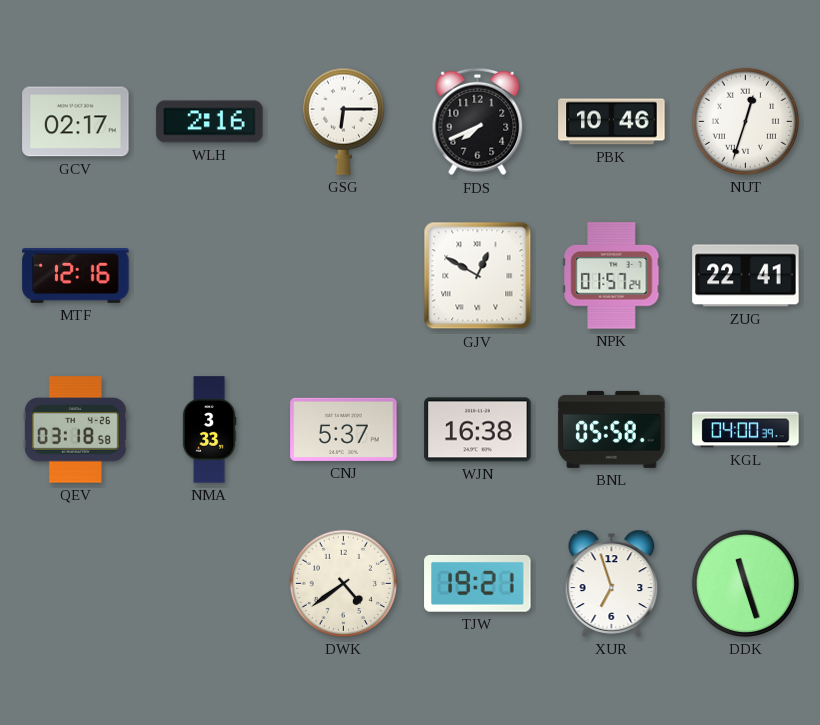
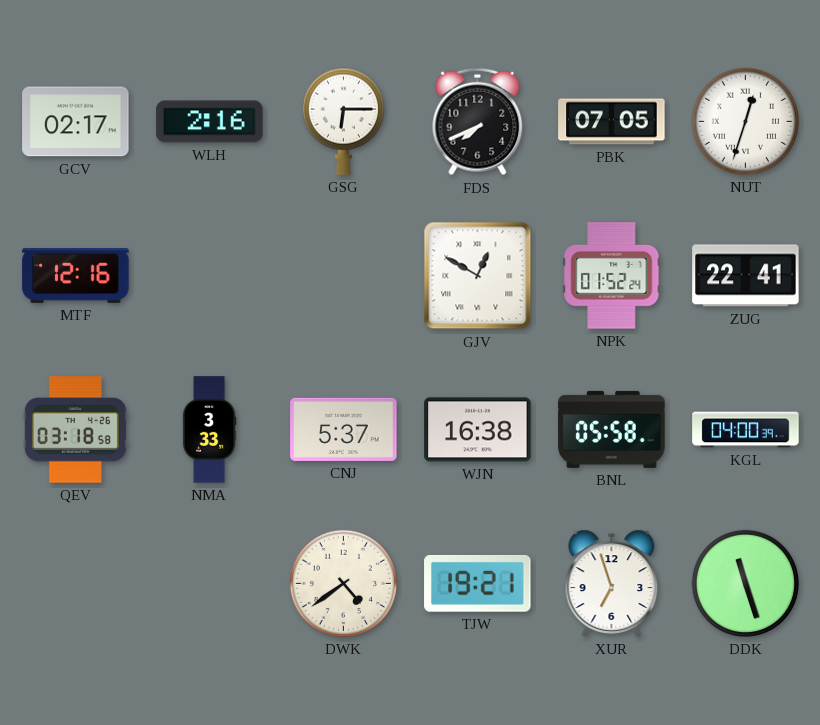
PBK: 10:46 -> 07:05 (612, 122)
NPK: 01:57 -> 01:52 (612, 276)
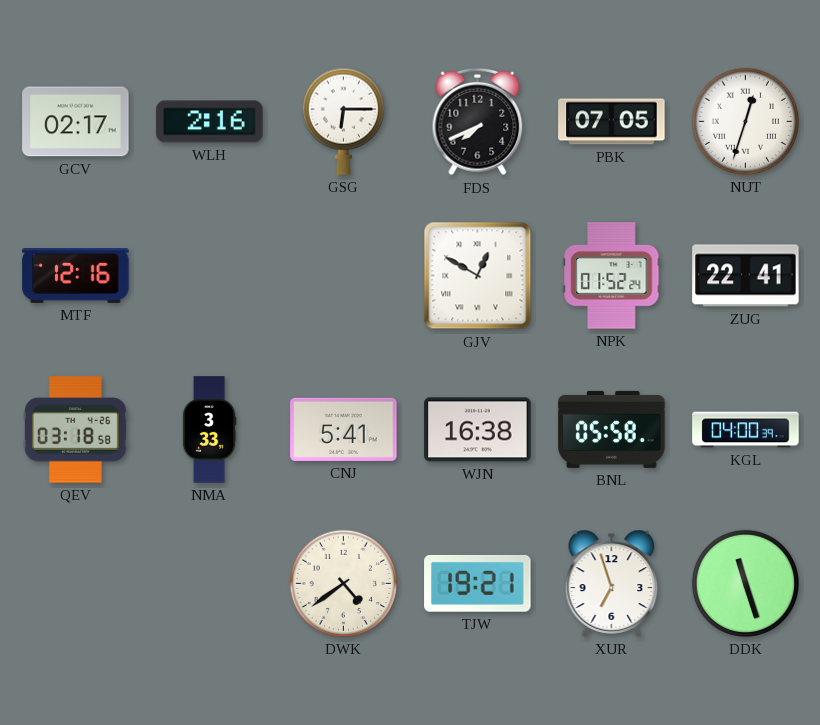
CNJ: 5:37 -> 5:41 (344, 429)
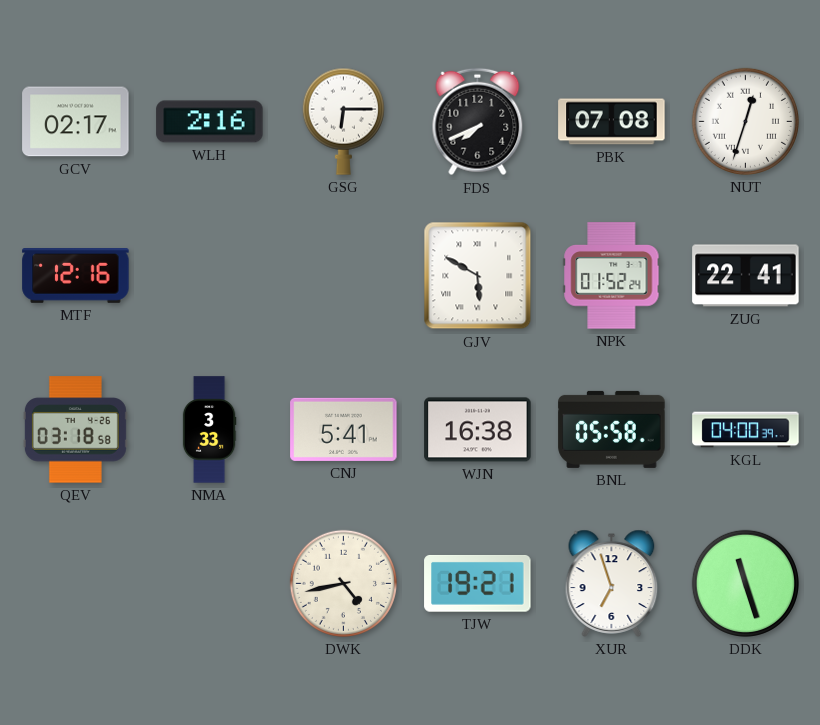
PBK: 07:05 -> 07:08 (612, 122)
GJV: 12:50 -> 5:50 (478, 276)
DWK: 4:39 -> 4:43 (343, 583)
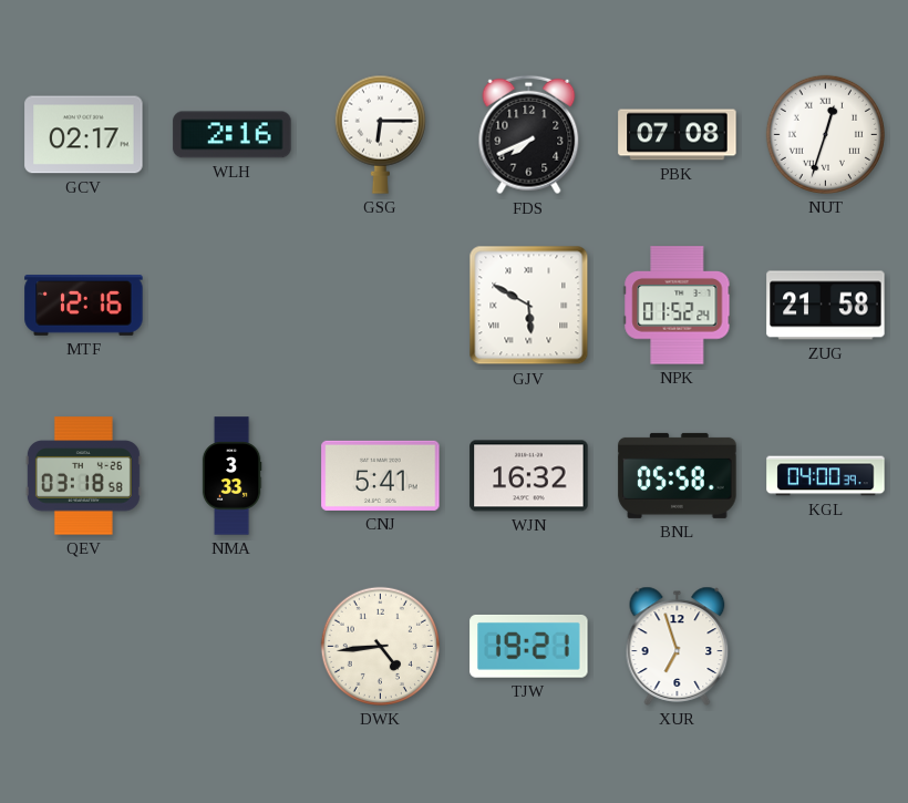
ZUG: 22:41 -> 21:58 (826, 306)
WJN: 16:38 -> 16:32 (529, 476)
DWK: 4:43 -> 4:44 (380, 646)
DDK: 11:27 -> none (745, 583)
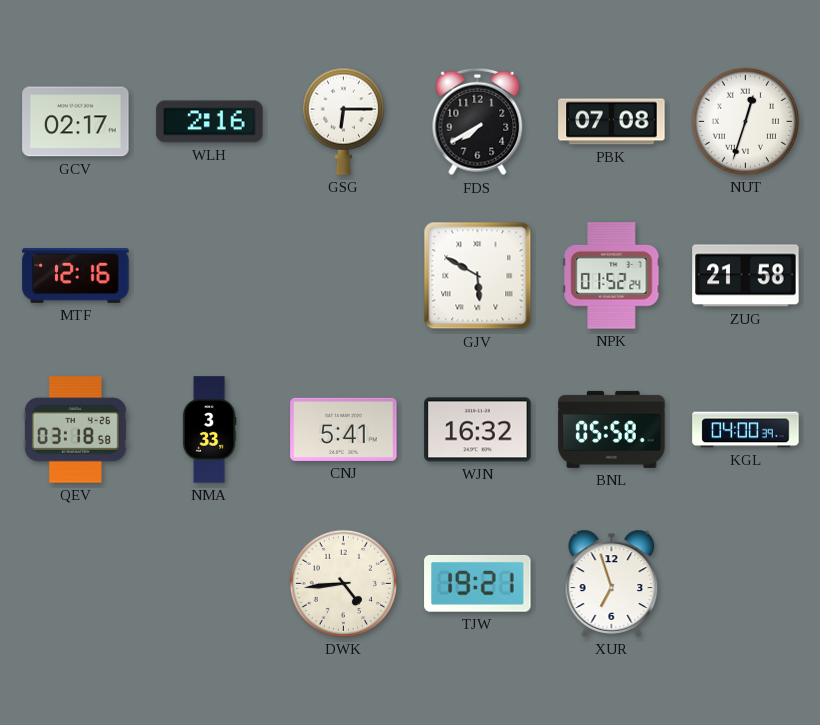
FDS: 7:41 -> 7:40 (478, 122)
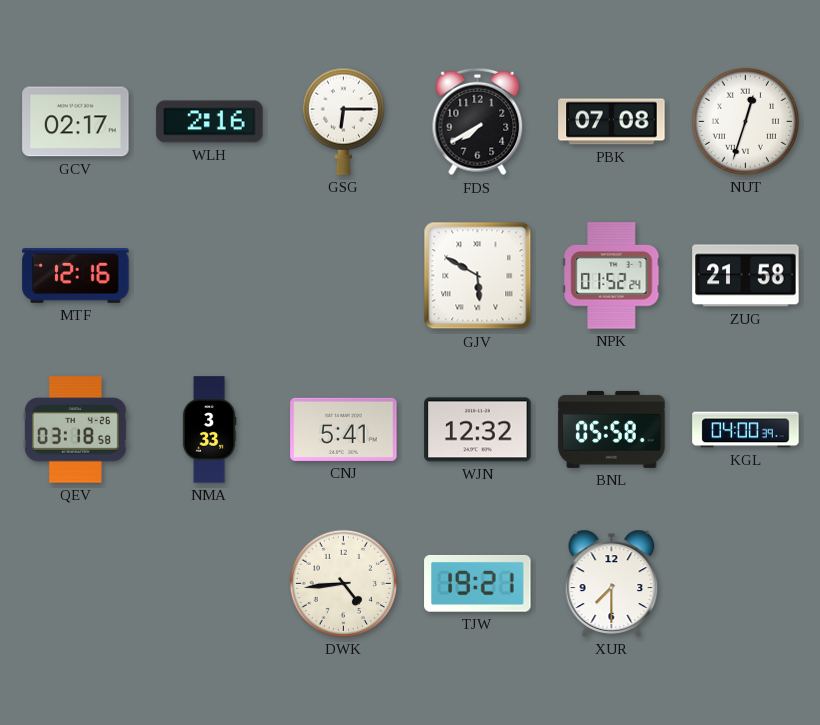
WJN: 16:32 -> 12:32 (478, 430)
XUR: 6:57 -> 7:30 (612, 583)
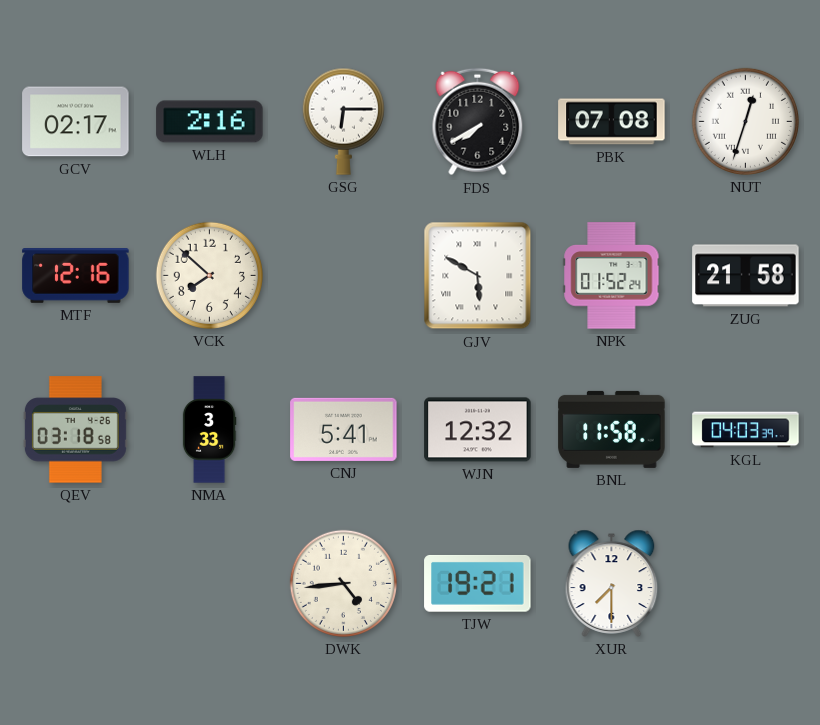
VCK: none -> 7:52 (209, 275)
BNL: 05:58 -> 11:58 (612, 429)
KGL: 04:00 -> 04:03 (746, 430)
